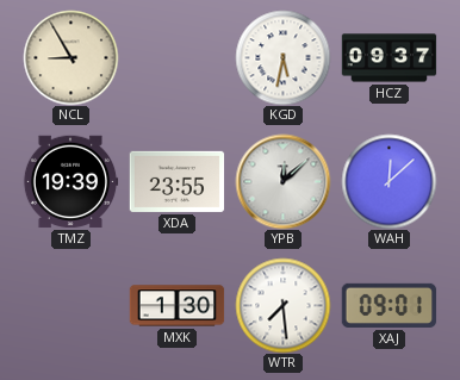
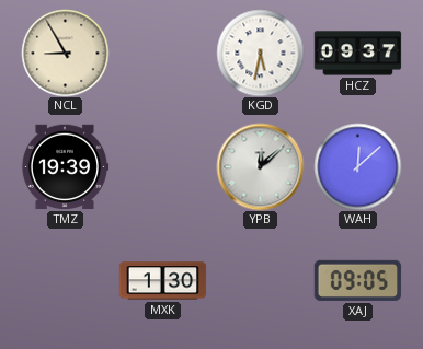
XDA: 23:55 -> none (176, 181)
WTR: 7:29 -> none (282, 305)
XAJ: 09:01 -> 09:05 (357, 280)
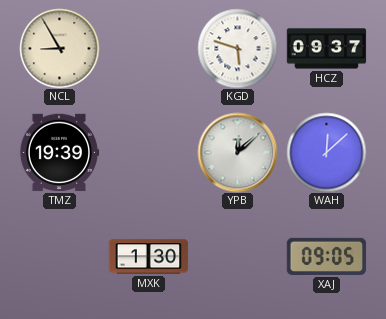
KGD: 5:32 -> 5:48 (237, 48)
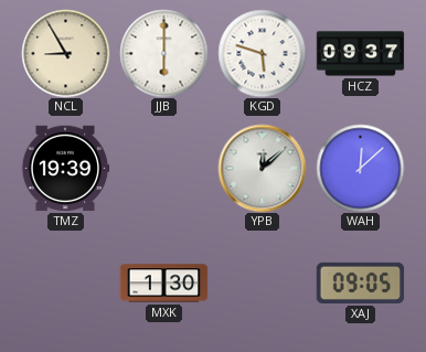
JJB: none -> 6:00 (163, 53)
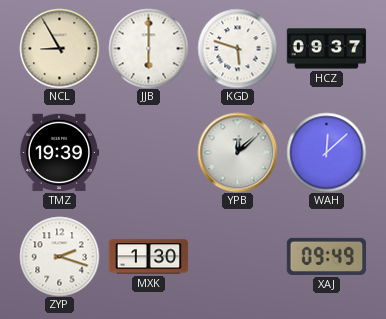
ZYP: none -> 2:18 (59, 256)
XAJ: 09:05 -> 09:49 (326, 256)
